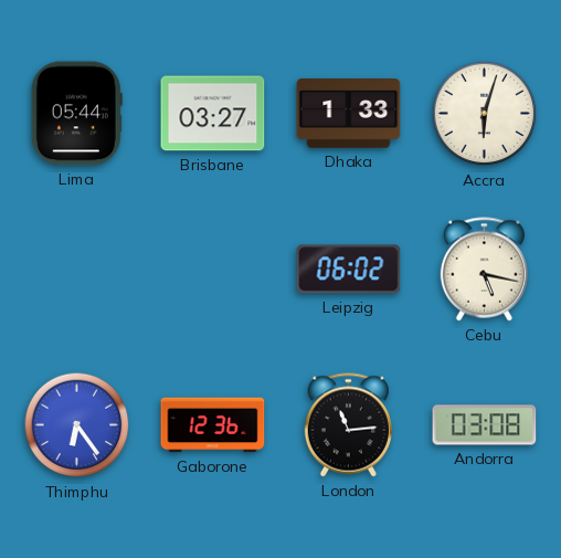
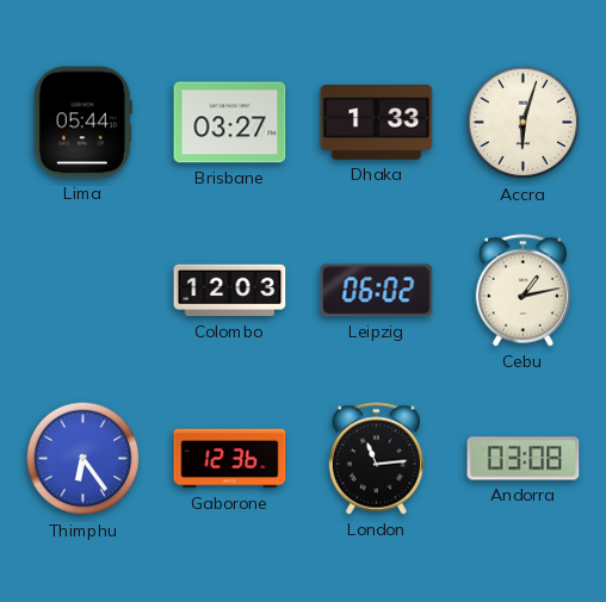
Colombo: none -> 12:03 (230, 291)
Cebu: 5:17 -> 1:13 (522, 291)
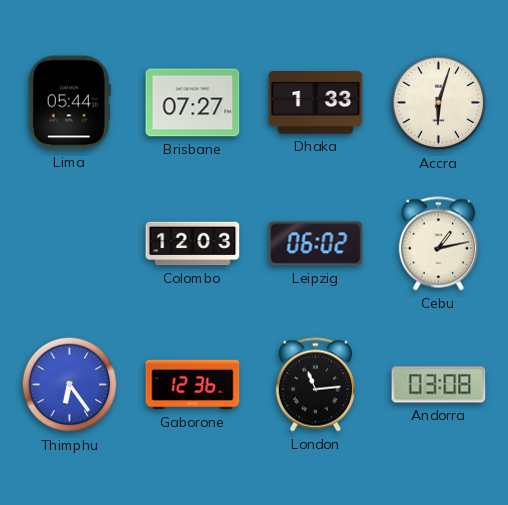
Brisbane: 03:27 -> 07:27 (193, 103)
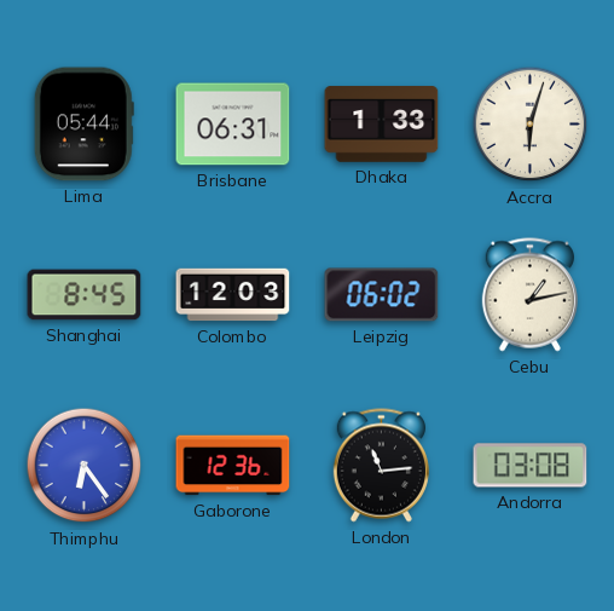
Brisbane: 07:27 -> 06:31 (233, 125)
Shanghai: none -> 8:45 (85, 295)
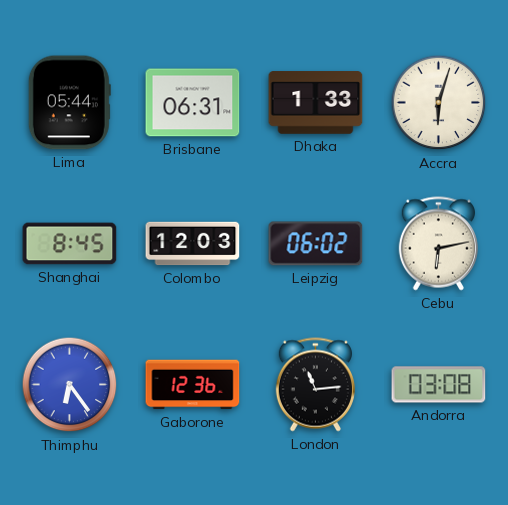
Cebu: 1:13 -> 6:13 (438, 244)
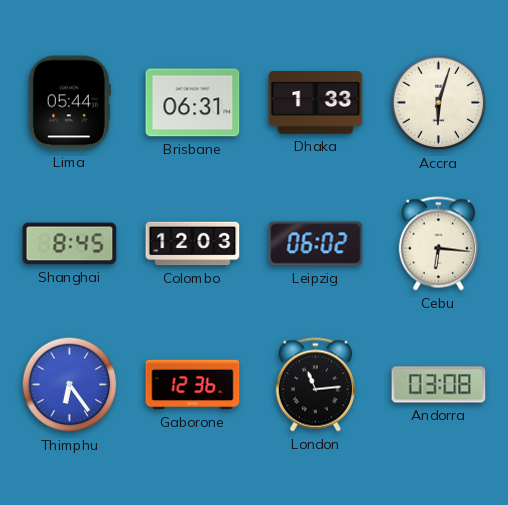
Cebu: 6:13 -> 6:16 (438, 244)
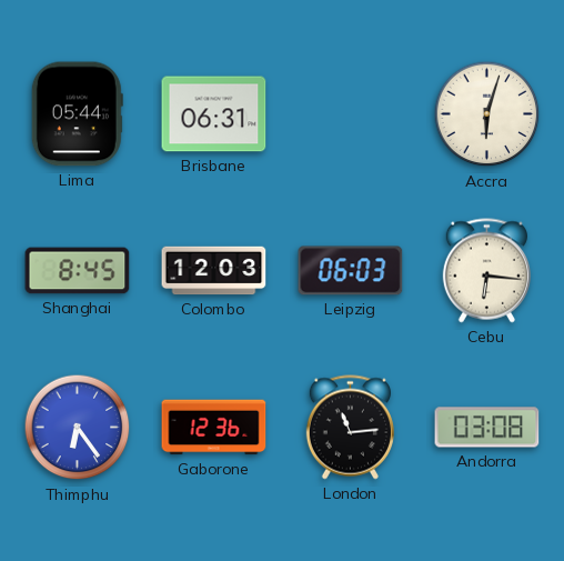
Dhaka: 1:33 -> none (316, 103)
Leipzig: 06:02 -> 06:03 (351, 271)
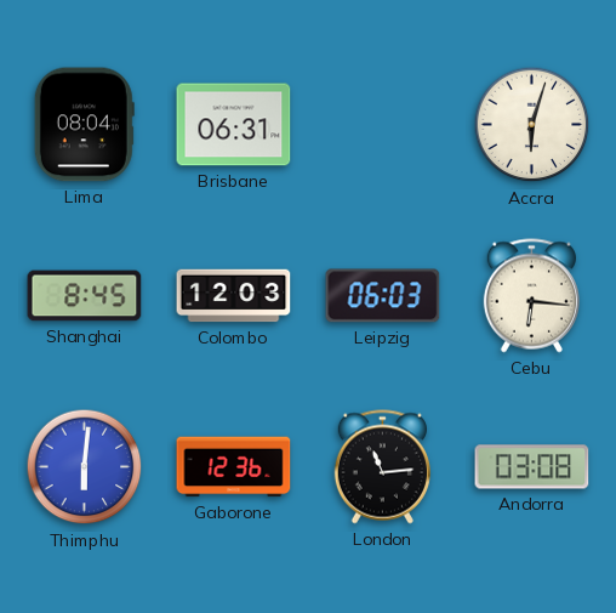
Lima: 05:44 -> 08:04 (84, 125)
Thimphu: 6:24 -> 6:01 (85, 467)
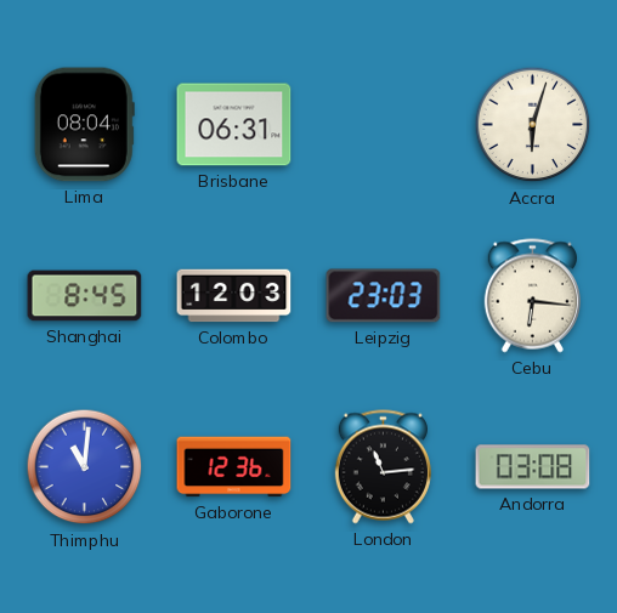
Leipzig: 06:03 -> 23:03 (384, 296)
Thimphu: 6:01 -> 11:01 (85, 467)
